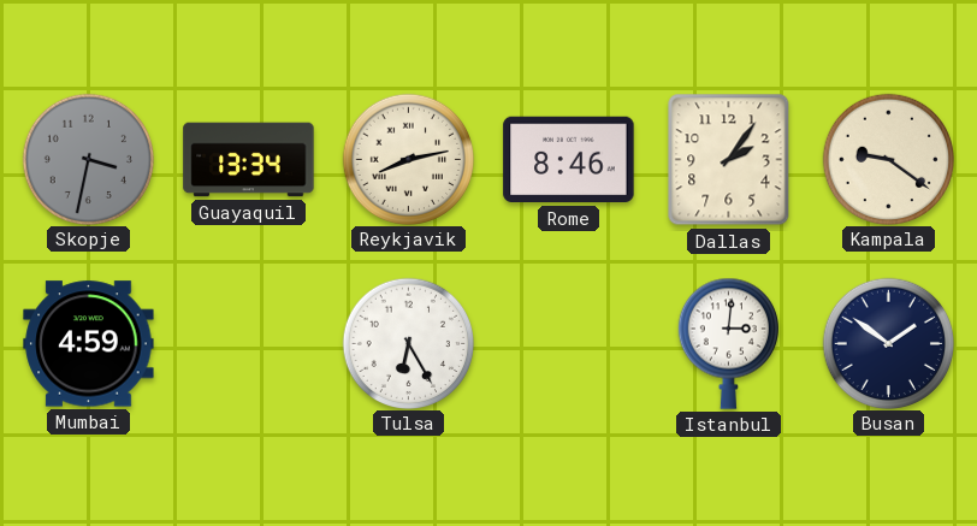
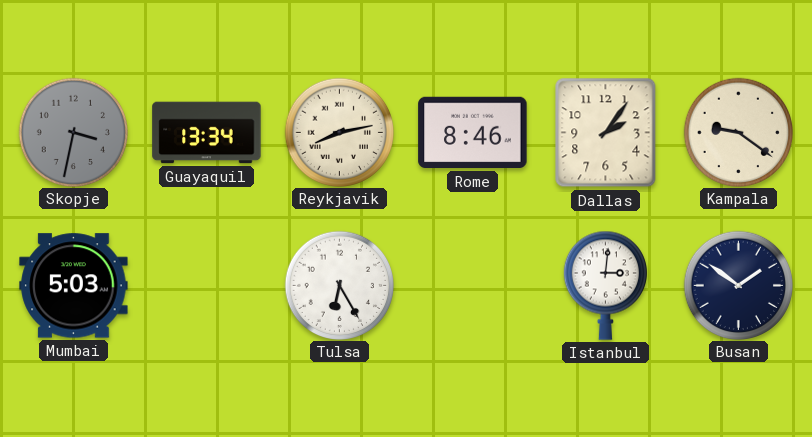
Mumbai: 4:59 -> 5:03 (74, 286)
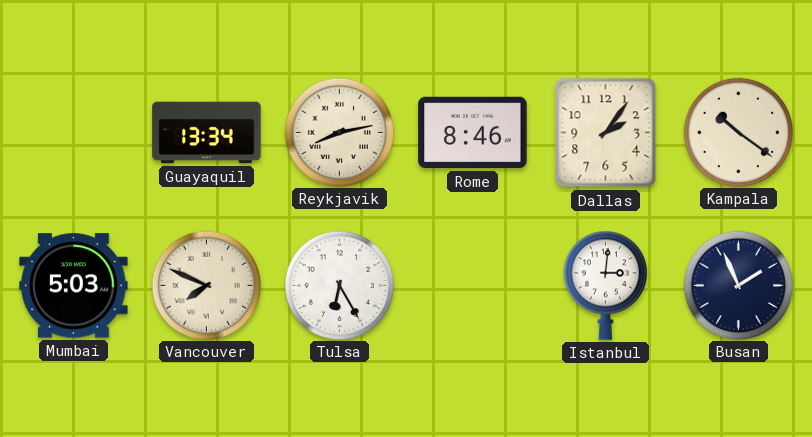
Skopje: 3:32 -> none (73, 132)
Kampala: 9:21 -> 10:21 (738, 132)
Vancouver: none -> 7:49 (206, 285)
Busan: 1:51 -> 1:56 (738, 285)
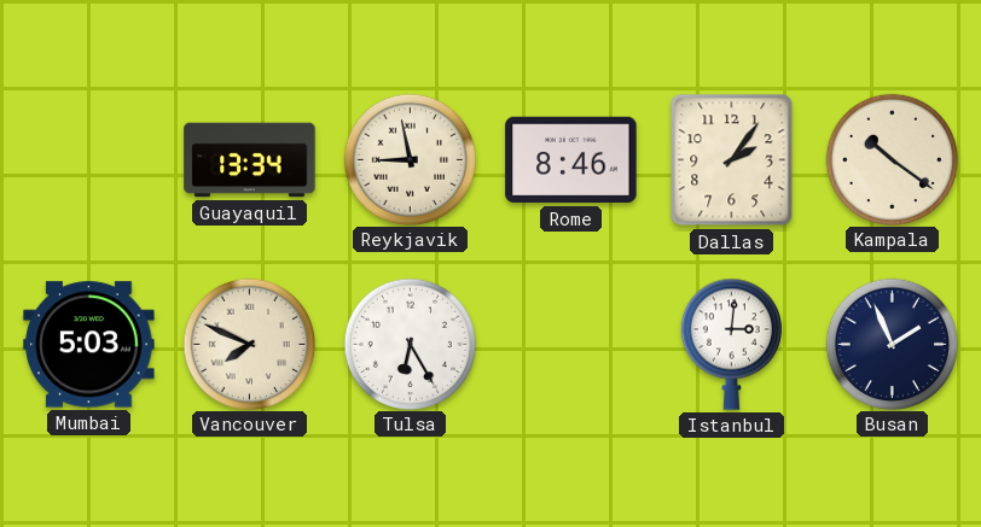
Reykjavik: 8:13 -> 8:58 (410, 159)
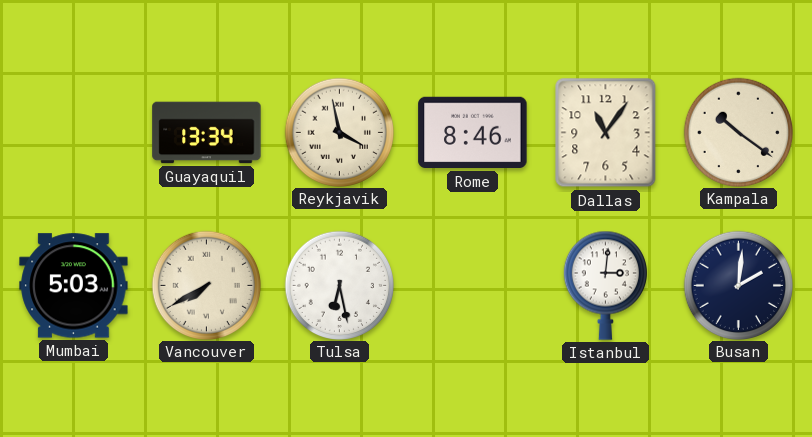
Reykjavik: 8:58 -> 3:58 (339, 132)
Dallas: 2:06 -> 11:06 (606, 133)
Vancouver: 7:49 -> 7:40 (206, 285)
Tulsa: 6:25 -> 6:28 (339, 285)
Busan: 1:56 -> 2:01 (738, 285)
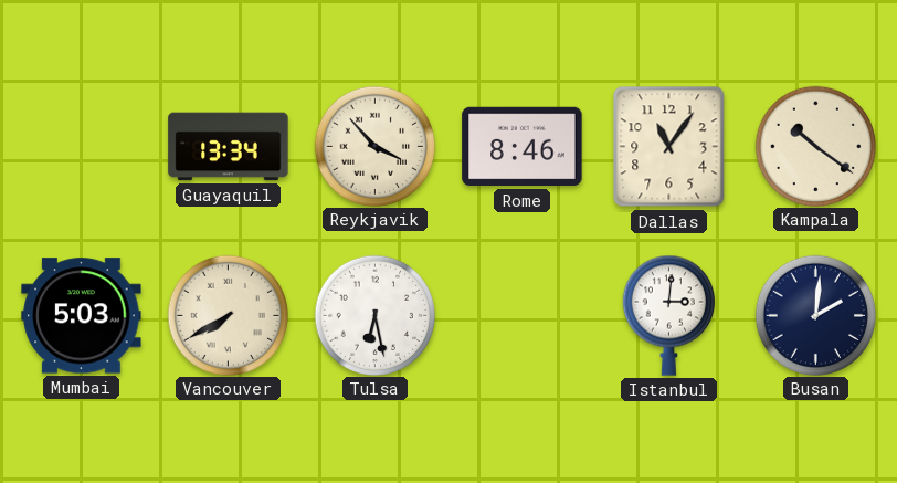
Reykjavik: 3:58 -> 3:53 (374, 146)
